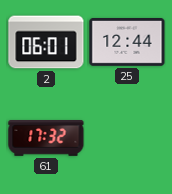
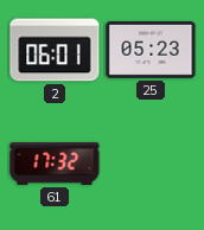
25: 12:44 -> 05:23 (151, 51)
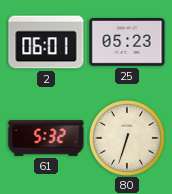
61: 17:32 -> 5:32 (46, 139)
80: none -> 6:33 (128, 139)
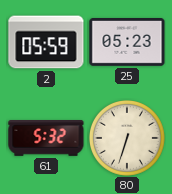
2: 06:01 -> 05:59 (46, 42)
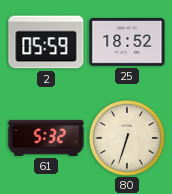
25: 05:23 -> 18:52 (127, 43)
